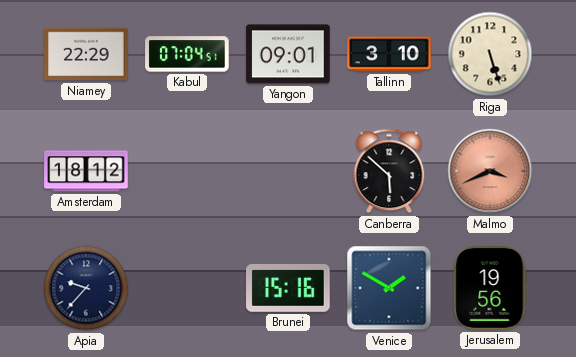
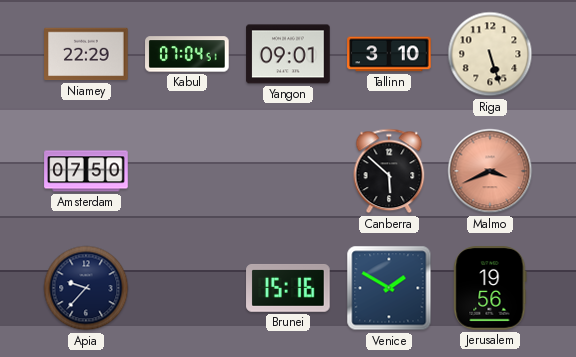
Amsterdam: 18:12 -> 07:50 (86, 171)
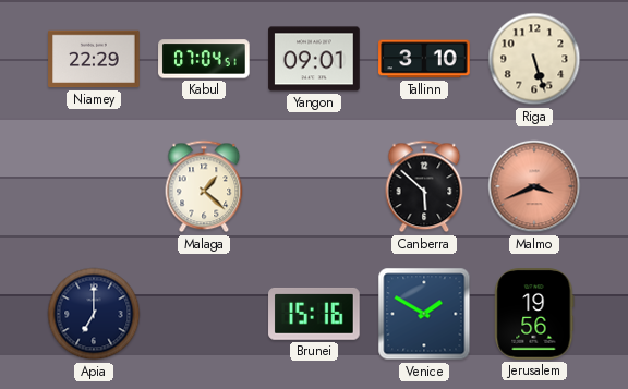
Amsterdam: 07:50 -> none (86, 171)
Malaga: none -> 1:22 (204, 186)
Apia: 9:37 -> 7:00 (94, 314)
